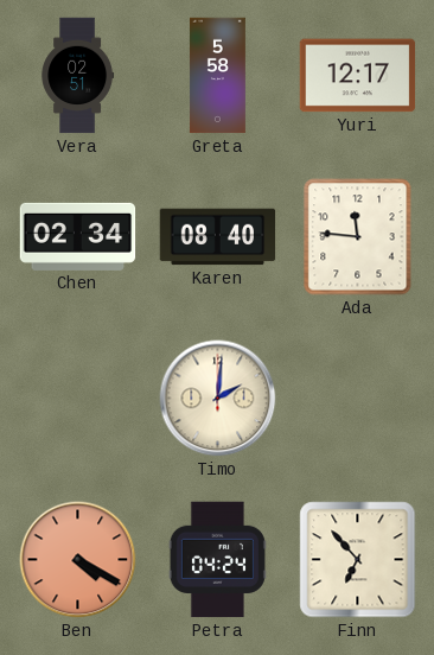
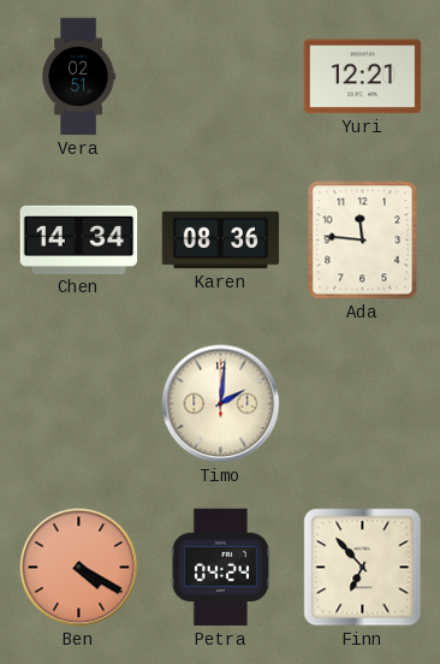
Greta: 5:58 -> none (217, 76)
Yuri: 12:17 -> 12:21 (363, 77)
Chen: 02:34 -> 14:34 (79, 239)
Karen: 08:40 -> 08:36 (221, 241)
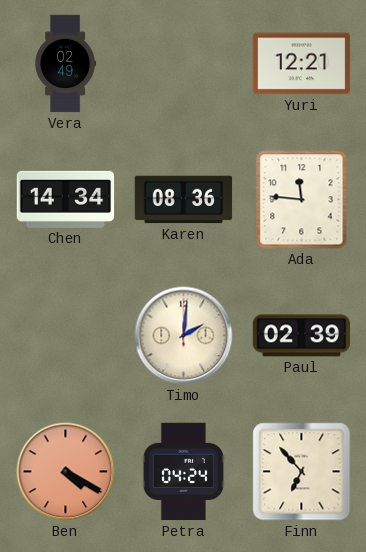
Vera: 02:51 -> 02:49 (66, 64)
Paul: none -> 02:39 (302, 336)
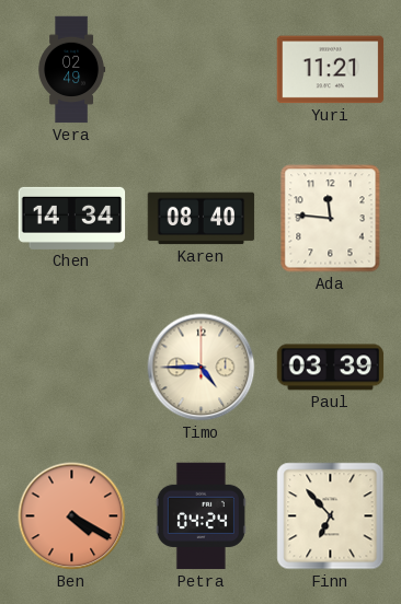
Yuri: 12:21 -> 11:21 (331, 70)
Karen: 08:36 -> 08:40 (202, 219)
Timo: 2:01 -> 4:45 (202, 368)
Paul: 02:39 -> 03:39 (331, 368)
